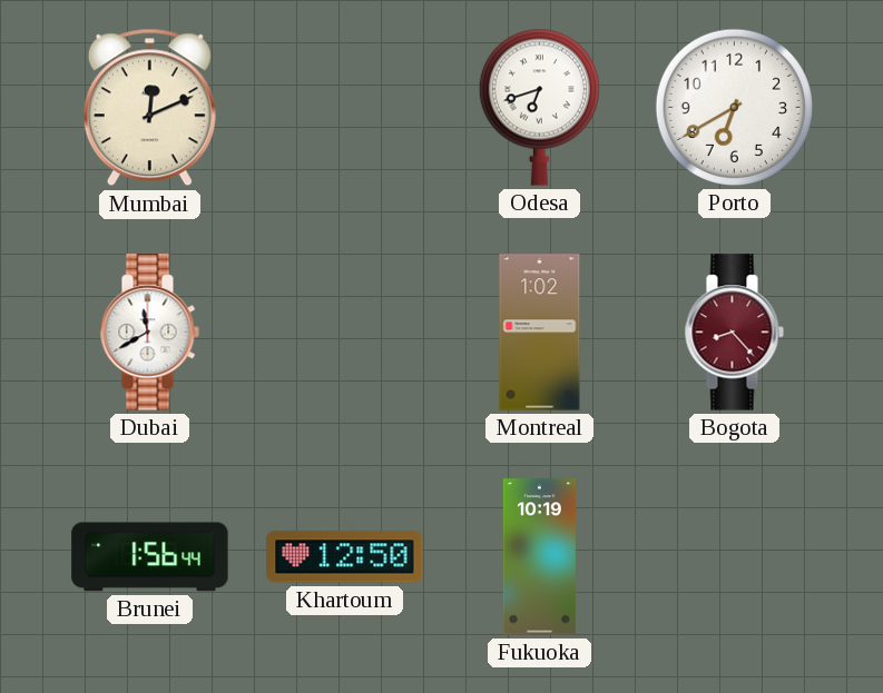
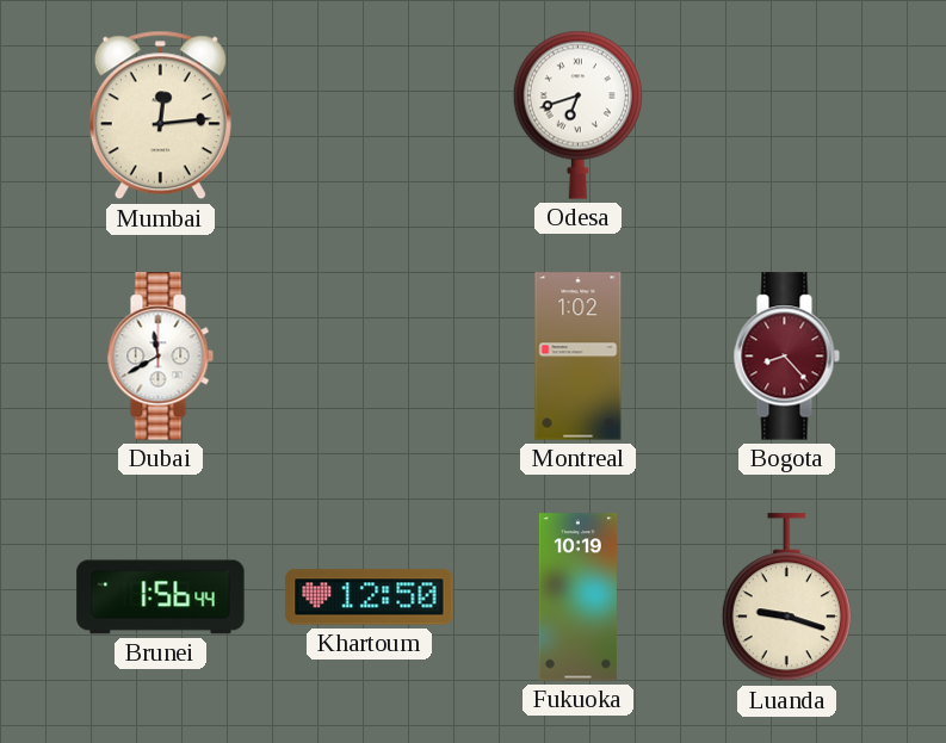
Mumbai: 12:11 -> 12:14 (160, 116)
Porto: 6:40 -> none (734, 107)
Luanda: none -> 9:18 (786, 598)
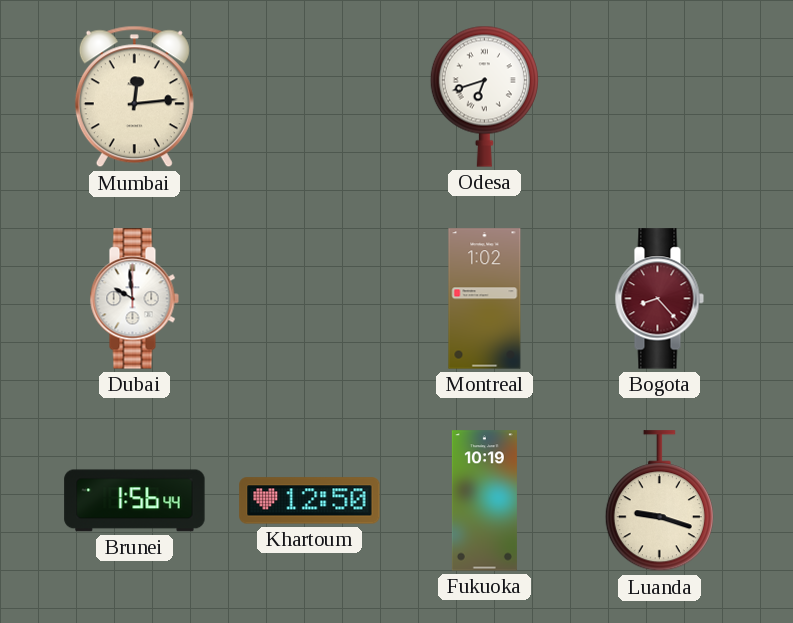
Dubai: 11:40 -> 9:59 (134, 299)
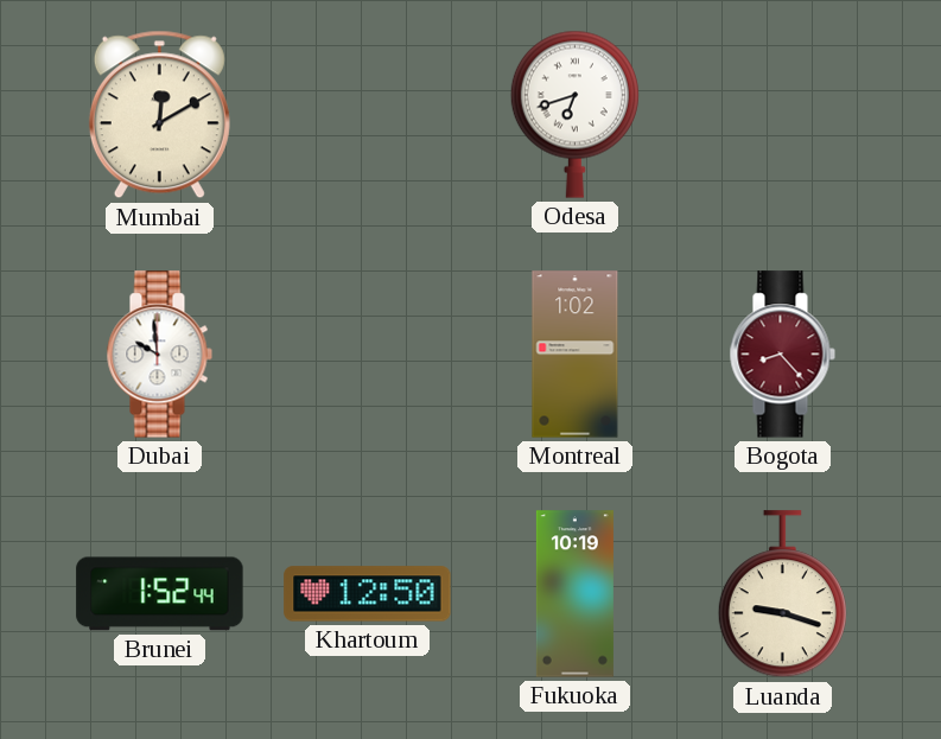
Mumbai: 12:14 -> 12:10 (159, 115)
Brunei: 1:56 -> 1:52 (160, 594)
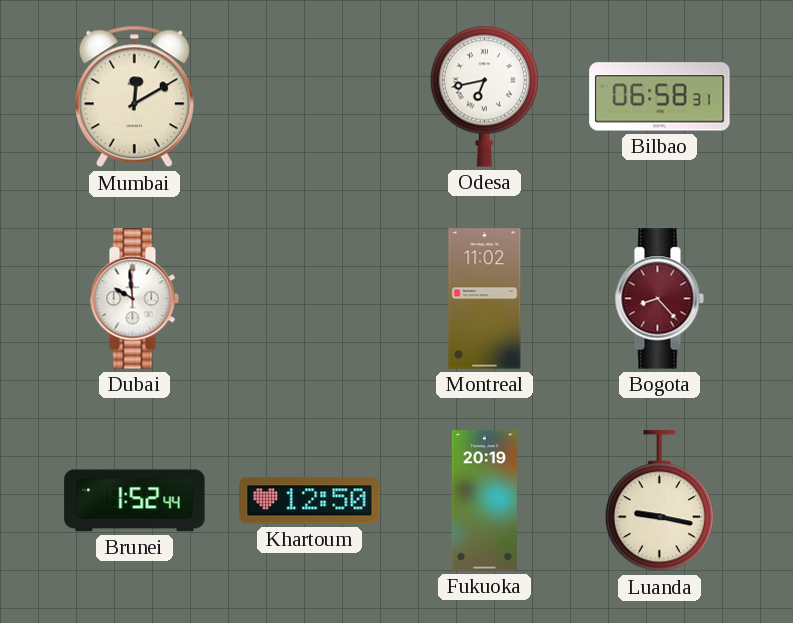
Odesa: 6:42 -> 6:43 (484, 96)
Bilbao: none -> 06:58 (660, 97)
Montreal: 1:02 -> 11:02 (485, 299)
Fukuoka: 10:19 -> 20:19 (484, 501)
Luanda: 9:18 -> 9:17 (659, 501)
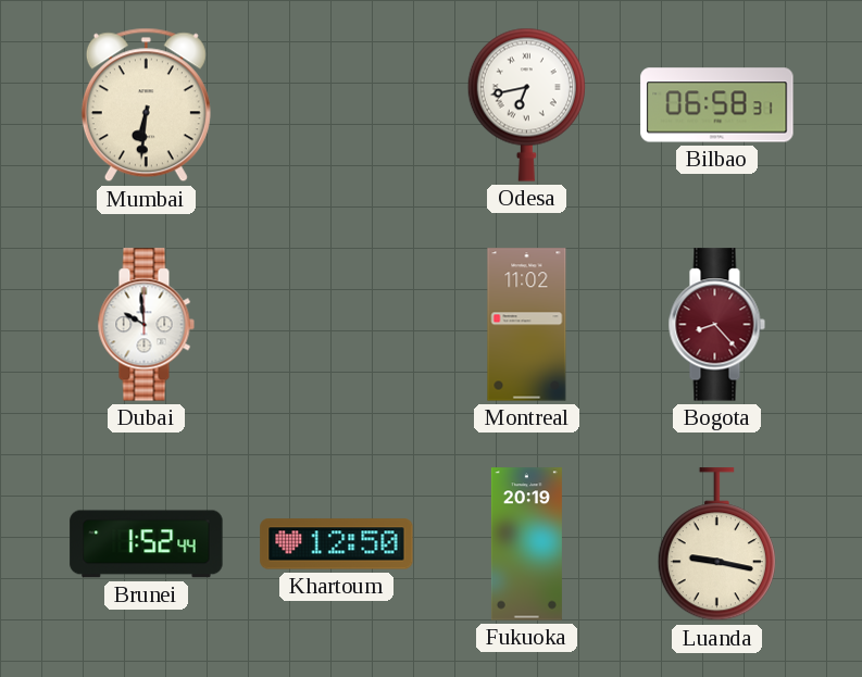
Mumbai: 12:10 -> 6:31 (146, 105)
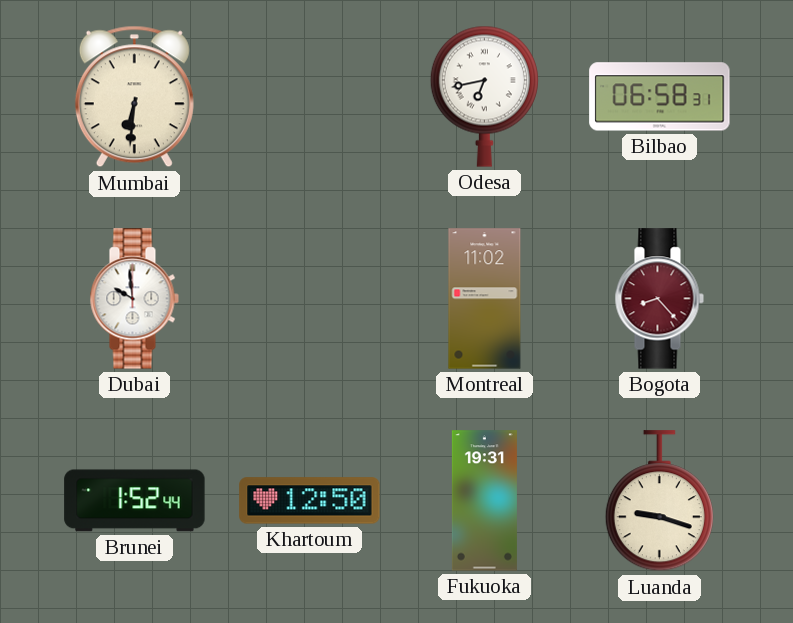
Fukuoka: 20:19 -> 19:31 (484, 501)
Luanda: 9:17 -> 9:18 (659, 501)
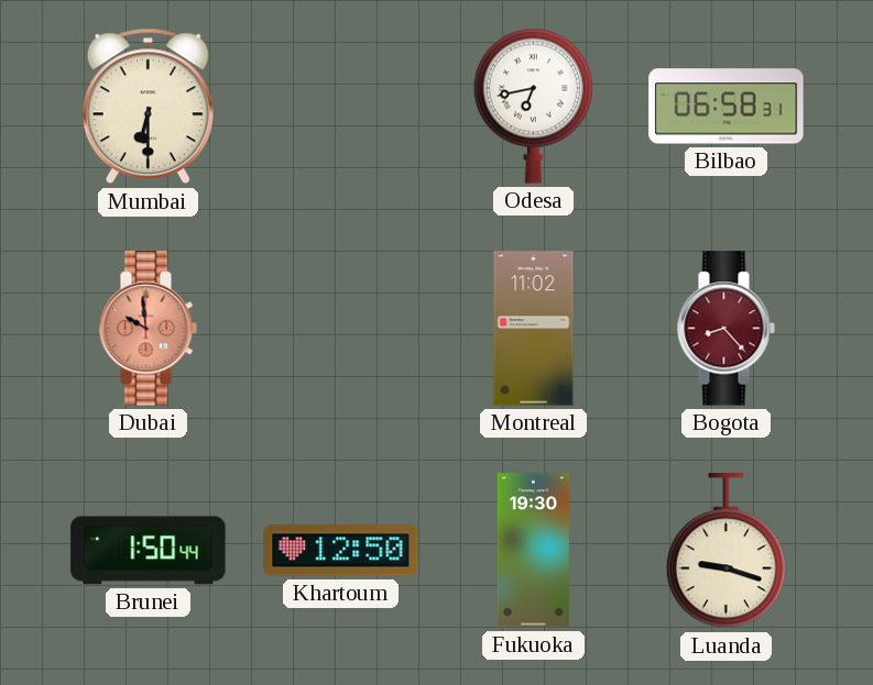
Mumbai: 6:31 -> 6:30 (148, 107)
Dubai dial: white -> salmon (148, 329)
Brunei: 1:52 -> 1:50 (149, 551)
Fukuoka: 19:31 -> 19:30 (533, 551)
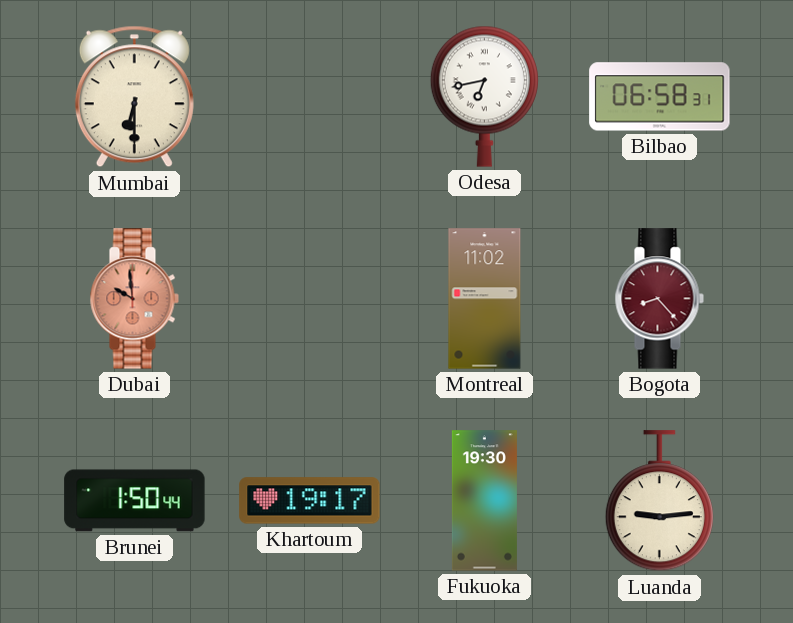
Khartoum: 12:50 -> 19:17 (310, 501)
Luanda: 9:18 -> 9:14 (659, 501)
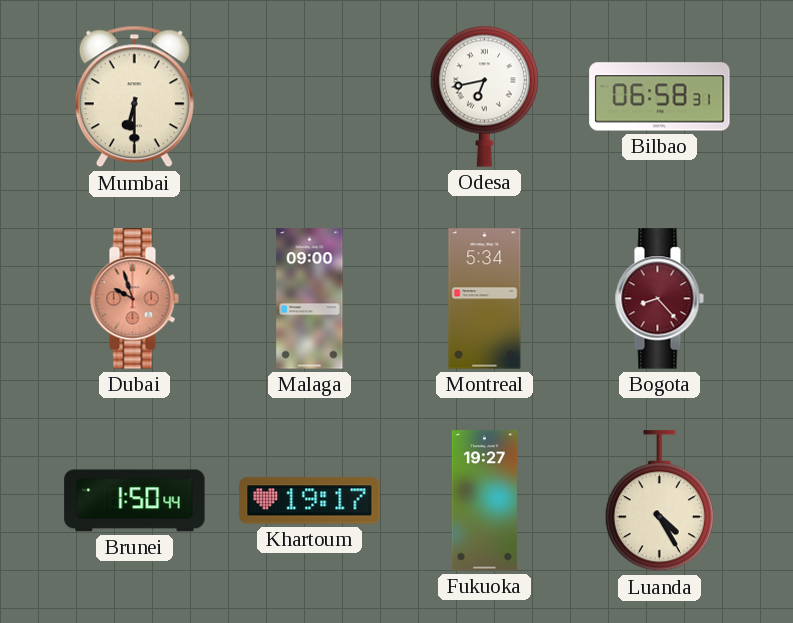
Dubai: 9:59 -> 9:57 (134, 299)
Malaga: none -> 09:00 (310, 299)
Montreal: 11:02 -> 5:34 (485, 299)
Fukuoka: 19:30 -> 19:27 (484, 501)
Luanda: 9:14 -> 4:25 (659, 501)
